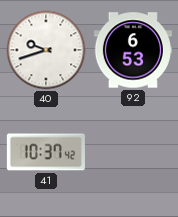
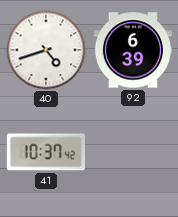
40: 9:42 -> 4:42 (46, 50)
92: 6:53 -> 6:39 (133, 50)
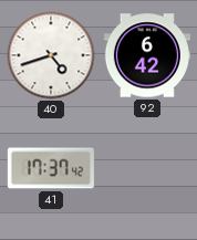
92: 6:39 -> 6:42 (147, 55)
41: 10:37 -> 17:37 (51, 168)
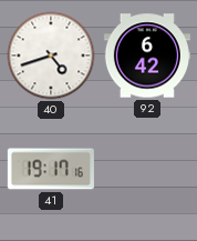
41: 17:37 -> 19:17 (51, 169)
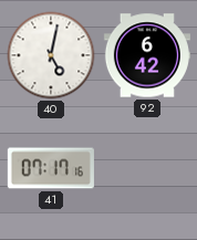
40: 4:42 -> 5:02 (51, 55)
41: 19:17 -> 07:17 (51, 168)
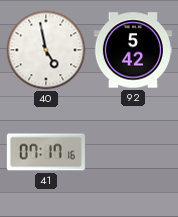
40: 5:02 -> 4:58 (46, 50)
92: 6:42 -> 5:42 (133, 50)
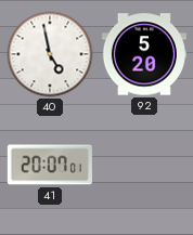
92: 5:42 -> 5:20 (144, 54)
41: 07:17 -> 20:07 (50, 165)
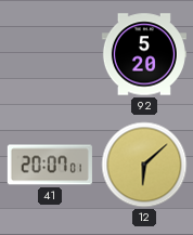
40: 4:58 -> none (50, 54)
12: none -> 6:08 (144, 165)
